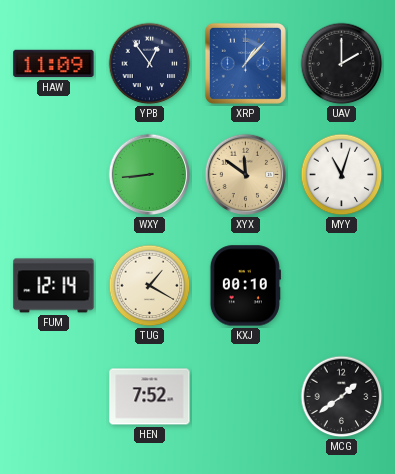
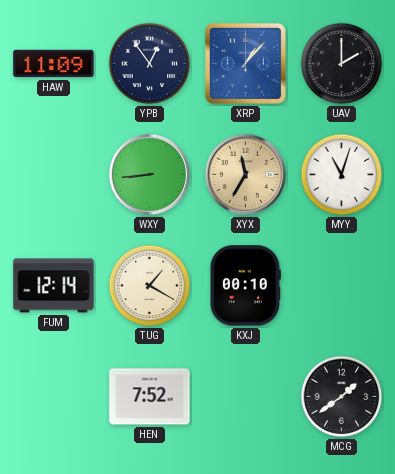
XYX: 11:51 -> 11:35 (246, 175)
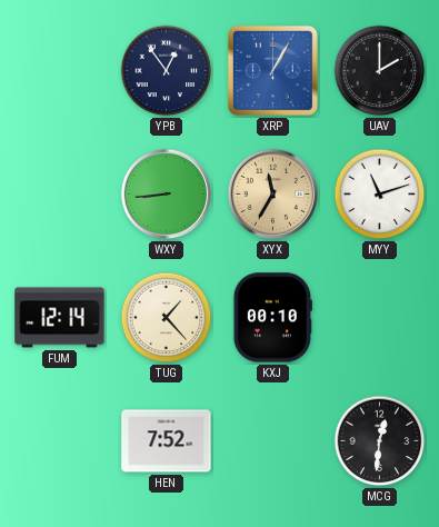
HAW: 11:09 -> none (54, 64)
XRP: 1:07 -> 1:05 (272, 70)
MYY: 11:03 -> 11:12 (380, 195)
TUG: 1:20 -> 1:23 (167, 318)
MCG: 1:39 -> 12:31 (380, 441)
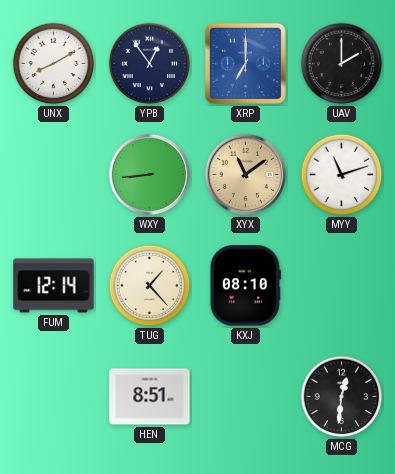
UNX: none -> 8:10 (54, 64)
XRP: 1:05 -> 7:00 (245, 63)
XYX: 11:35 -> 11:09 (246, 175)
KXJ: 00:10 -> 08:10 (245, 286)
HEN: 7:52 -> 8:51 (150, 397)
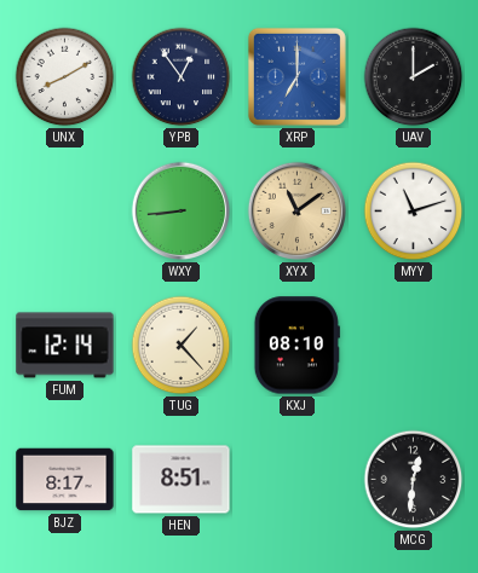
BJZ: none -> 8:17 (65, 480)
